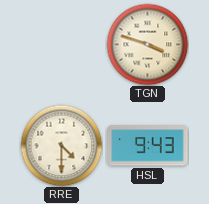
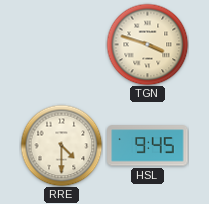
HSL: 9:43 -> 9:45 (148, 146)
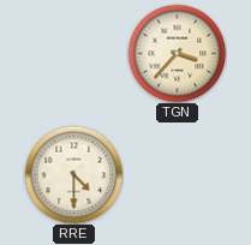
TGN: 3:48 -> 3:37 (177, 53)
HSL: 9:45 -> none (148, 146)
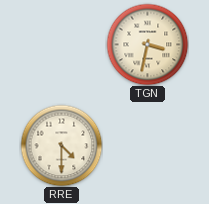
TGN: 3:37 -> 3:32 (147, 44)
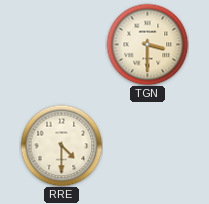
TGN: 3:32 -> 3:30 (147, 44)
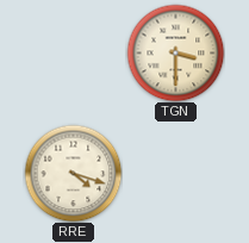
RRE: 4:30 -> 4:18 (73, 173)
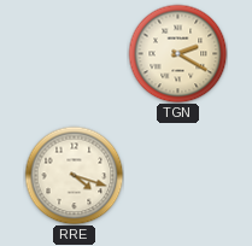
TGN: 3:30 -> 2:20 (177, 53)
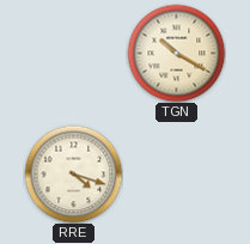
TGN: 2:20 -> 10:20 (176, 53)
